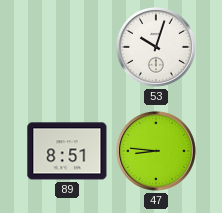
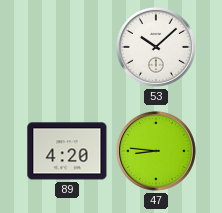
53: 10:03 -> 10:08 (156, 47)
89: 8:51 -> 4:20 (67, 151)
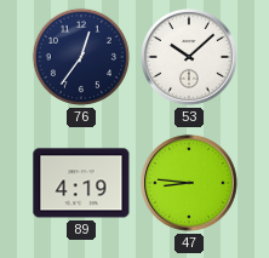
76: none -> 12:36 (81, 57)
89: 4:20 -> 4:19 (81, 183)
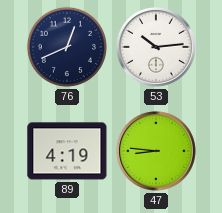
76: 12:36 -> 12:41 (67, 47)
53: 10:08 -> 10:14 (156, 47)
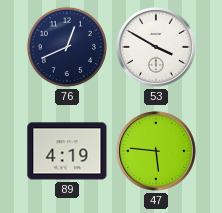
53: 10:14 -> 3:50 (156, 47)
47: 8:46 -> 5:46 (156, 151)
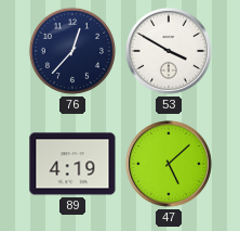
76: 12:41 -> 12:37 (72, 51)
47: 5:46 -> 5:08 (169, 164)
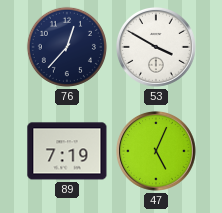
89: 4:19 -> 7:19 (67, 151)
47: 5:08 -> 5:04 (156, 151)
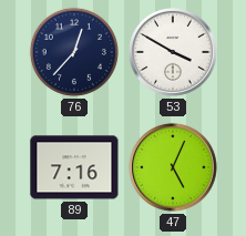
89: 7:19 -> 7:16 (74, 167)
